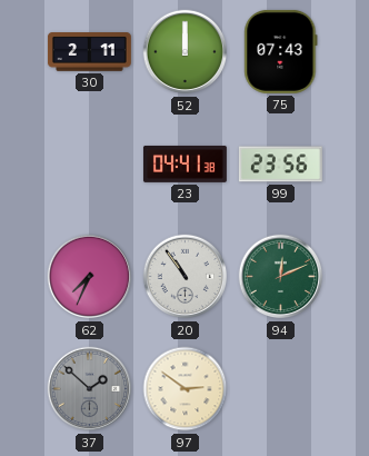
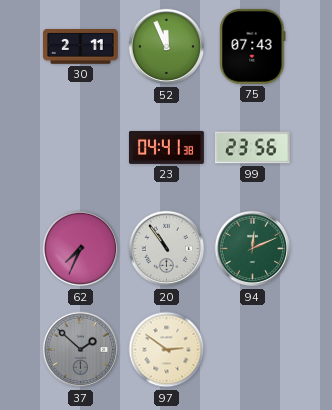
52: 12:00 -> 11:56 (167, 47)
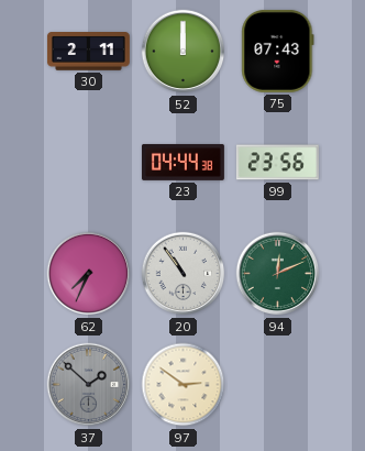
52: 11:56 -> 12:00 (184, 52)
23: 04:41 -> 04:44 (182, 163)
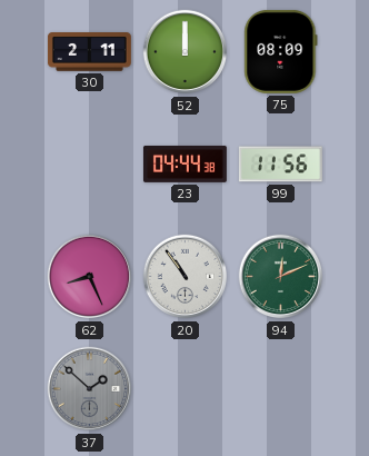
75: 07:43 -> 08:09 (281, 51)
99: 23:56 -> 11:56 (280, 165)
62: 7:34 -> 8:26 (90, 277)
97: 2:51 -> none (184, 385)
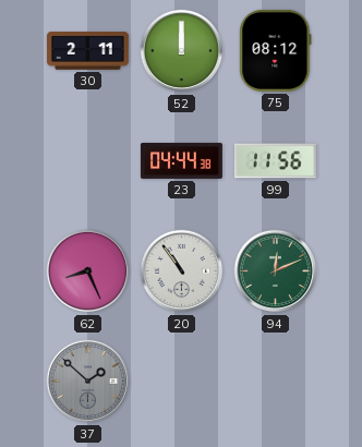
75: 08:09 -> 08:12 (276, 50)
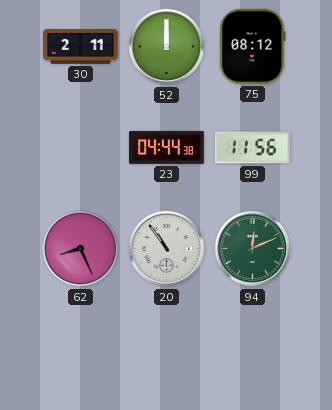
37: 1:52 -> none (88, 382)
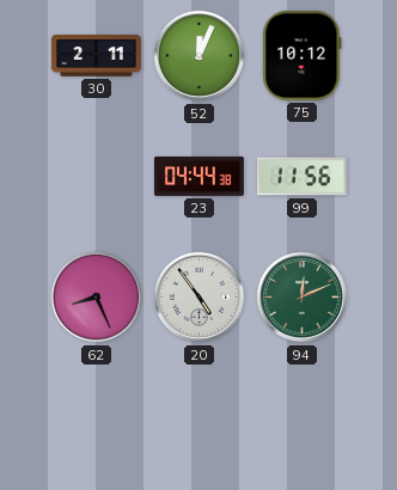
52: 12:00 -> 12:04 (200, 56)
75: 08:12 -> 10:12 (303, 55)
20: 10:54 -> 4:54 (200, 298)
